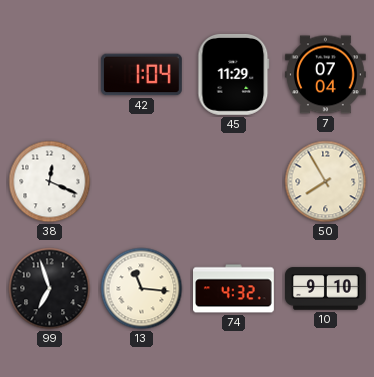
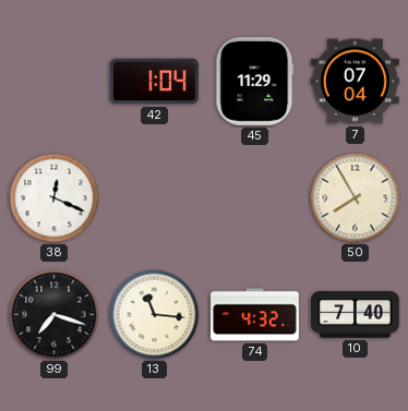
99: 6:57 -> 7:18 (55, 315)
10: 9:10 -> 7:40 (356, 315)
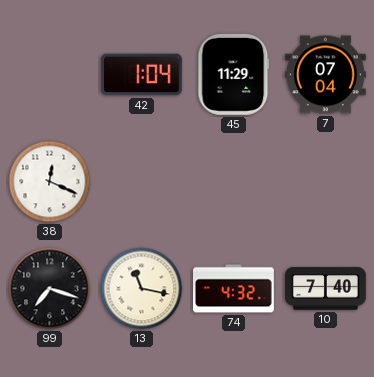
50: 7:55 -> none (356, 198)
13: 11:16 -> 11:17 (142, 289)
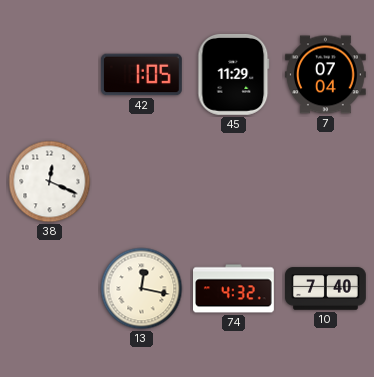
42: 1:04 -> 1:05 (141, 75)
99: 7:18 -> none (50, 289)
13: 11:17 -> 12:17 (142, 289)
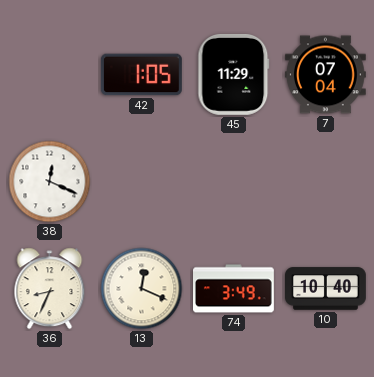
36: none -> 8:34 (50, 289)
13: 12:17 -> 12:19 (142, 289)
74: 4:32 -> 3:49 (234, 289)
10: 7:40 -> 10:40 (326, 289)
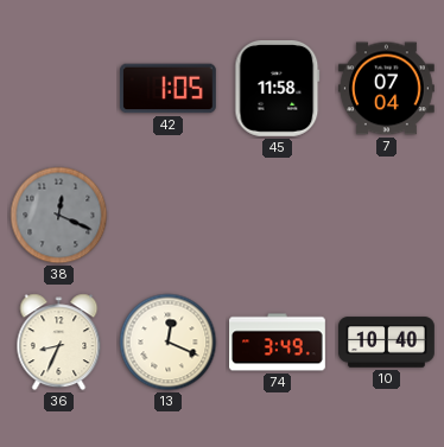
45: 11:29 -> 11:58 (278, 88)
38 dial: white -> grey (59, 216)
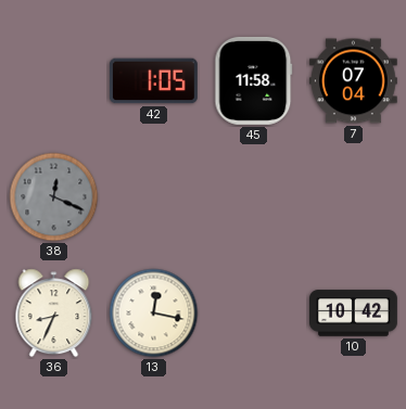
13: 12:19 -> 12:17 (154, 314)
74: 3:49 -> none (278, 343)
10: 10:40 -> 10:42 (354, 314)
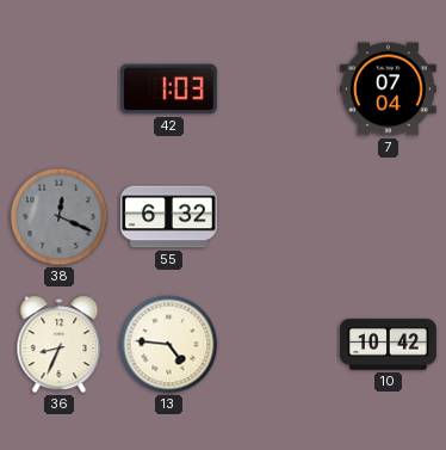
42: 1:05 -> 1:03 (168, 90)
45: 11:58 -> none (254, 80)
55: none -> 6:32 (168, 217)
13: 12:17 -> 4:46 (169, 345)
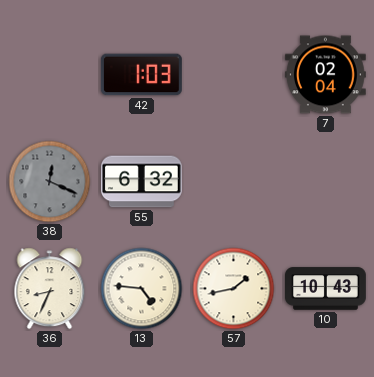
7: 07:04 -> 02:04 (326, 75)
57: none -> 1:43 (234, 289)
10: 10:42 -> 10:43 (326, 289)
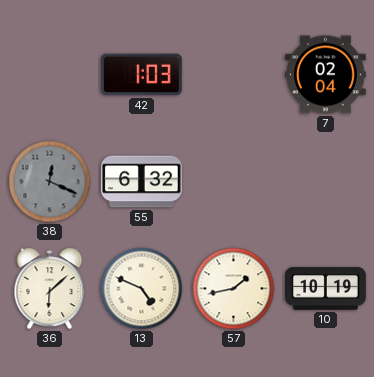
36: 8:34 -> 6:08 (50, 289)
13: 4:46 -> 4:49 (142, 289)
10: 10:43 -> 10:19 (326, 289)
